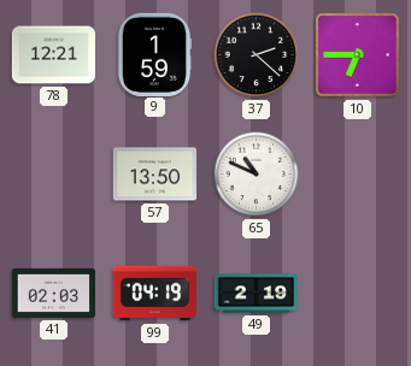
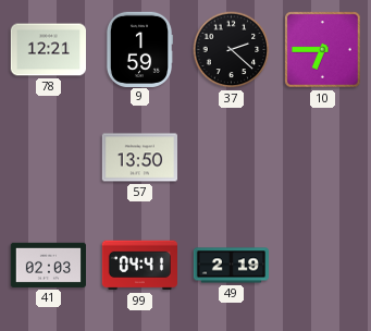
65: 10:49 -> none (257, 175)
99: 04:19 -> 04:41 (139, 266)
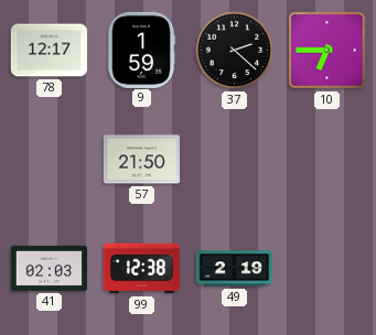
78: 12:21 -> 12:17 (49, 51)
57: 13:50 -> 21:50 (141, 160)
99: 04:41 -> 12:38 (141, 269)
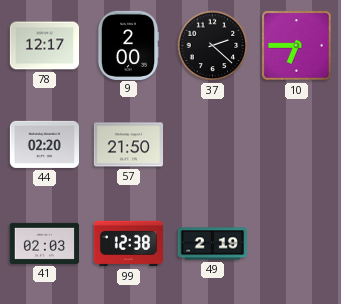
9: 1:59 -> 2:00 (128, 45)
44: none -> 02:20 (44, 144)
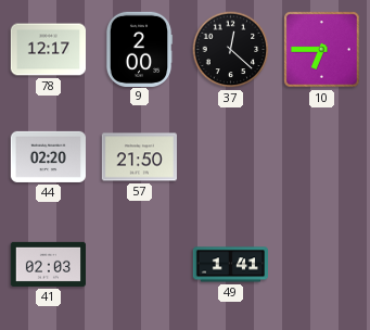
37: 2:22 -> 12:22 (231, 50)
99: 12:38 -> none (128, 244)
49: 2:19 -> 1:41 (230, 265)
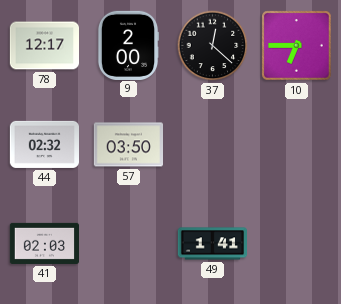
44: 02:20 -> 02:32 (44, 144)
57: 21:50 -> 03:50 (128, 145)
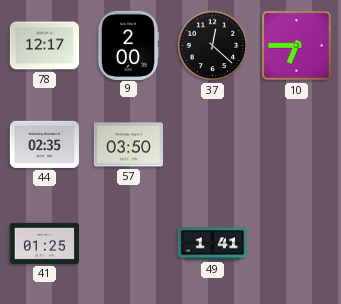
44: 02:32 -> 02:35 (44, 144)
41: 02:03 -> 01:25 (44, 243)
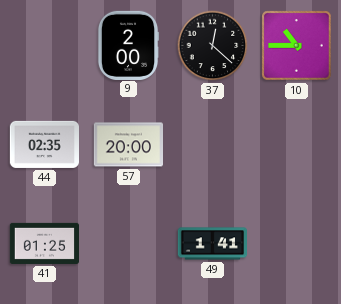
78: 12:17 -> none (44, 46)
10: 6:45 -> 10:45 (297, 46)
57: 03:50 -> 20:00 (128, 145)
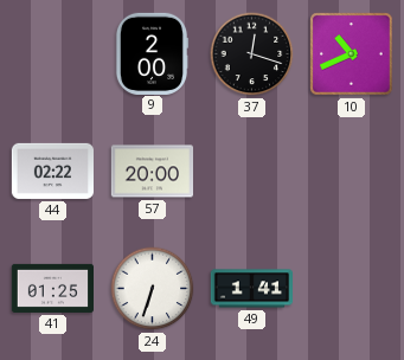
37: 12:22 -> 12:18 (252, 54)
10: 10:45 -> 10:41 (352, 54)
44: 02:35 -> 02:22 (52, 171)
24: none -> 6:33 (153, 289)
